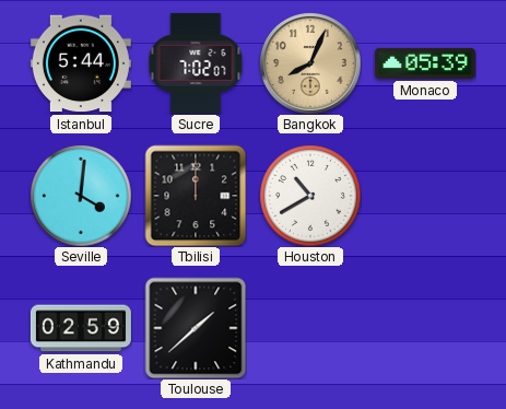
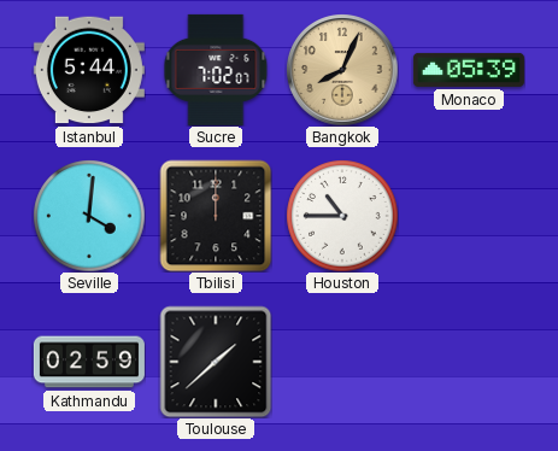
Houston: 10:40 -> 10:45 (342, 216)
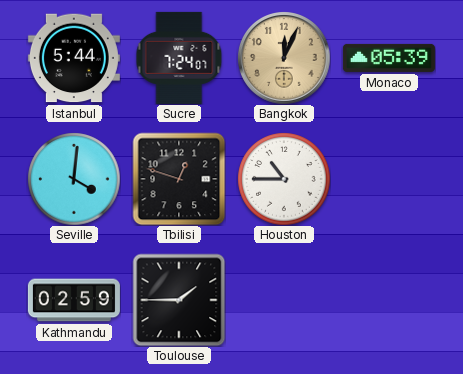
Sucre: 7:02 -> 7:24 (179, 58)
Bangkok: 8:04 -> 12:04 (284, 58)
Tbilisi: 12:00 -> 12:48 (179, 179)
Toulouse: 1:38 -> 1:45 (179, 300)
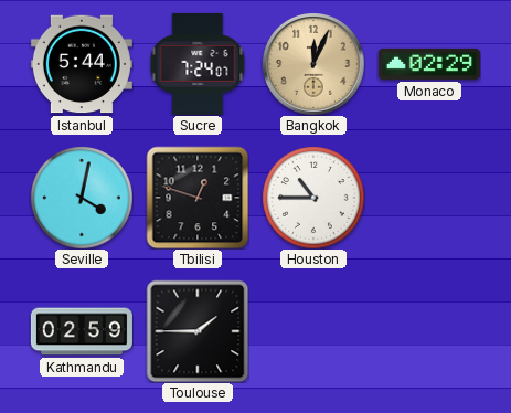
Monaco: 05:39 -> 02:29 (429, 64)
Seville: 4:01 -> 4:02 (82, 198)
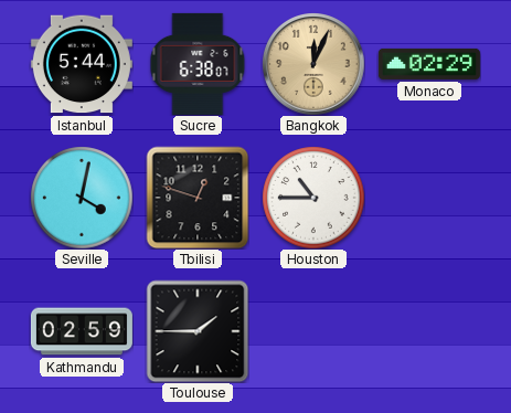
Sucre: 7:24 -> 6:38 (198, 64)
